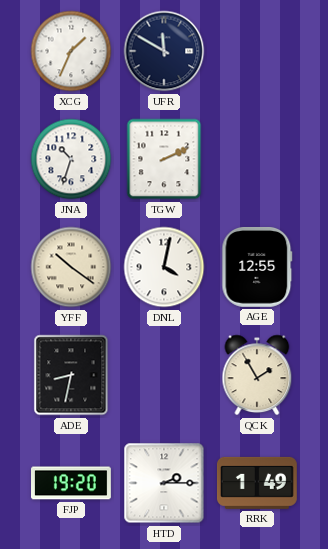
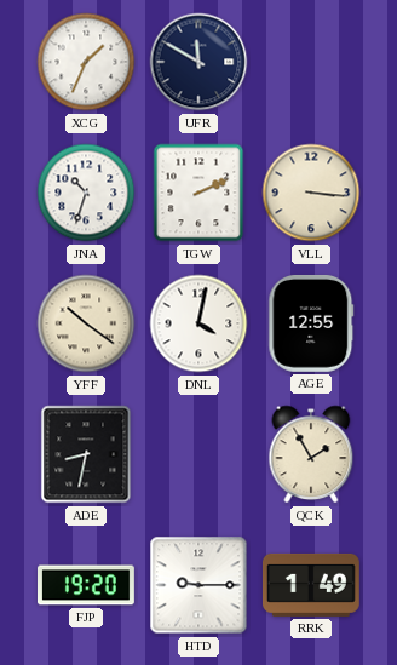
VLL: none -> 3:16 (311, 193)
HTD: 2:15 -> 9:15 (198, 585)
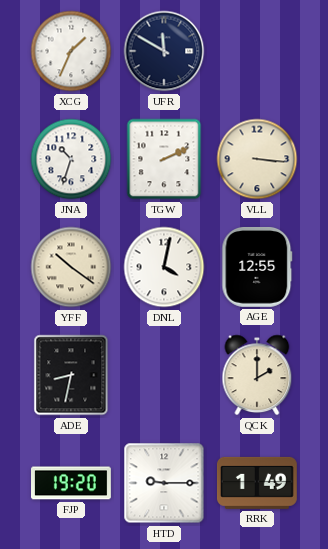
QCK: 1:55 -> 2:00 (257, 375)
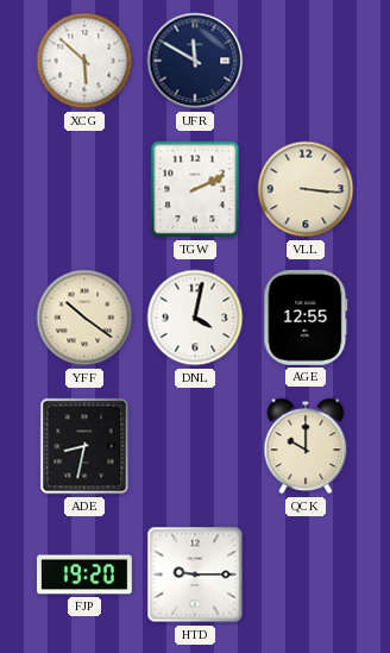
XCG: 1:34 -> 5:52 (84, 61)
JNA: 10:33 -> none (71, 159)
QCK: 2:00 -> 10:00 (306, 446)
RRK: 1:49 -> none (257, 483)
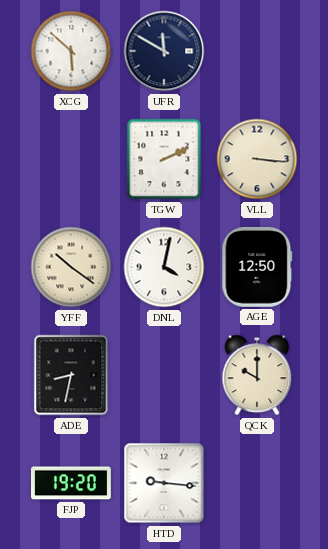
AGE: 12:55 -> 12:50 (257, 267)
HTD: 9:15 -> 9:16 (164, 483)
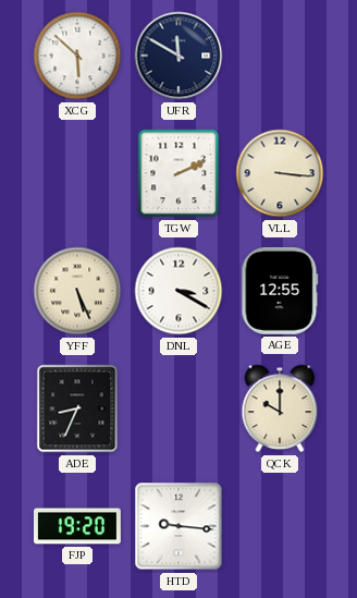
YFF: 10:21 -> 5:26 (77, 291)
DNL: 4:02 -> 3:20 (178, 291)
AGE: 12:50 -> 12:55 (280, 291)
ADE: 8:32 -> 8:34 (77, 408)
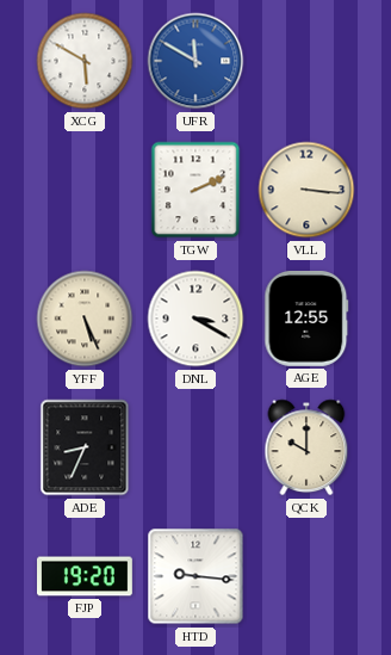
XCG: 5:52 -> 5:50 (85, 61)
UFR dial: navy -> blue (195, 61)
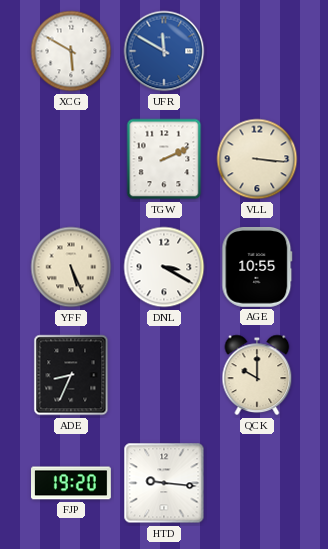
AGE: 12:55 -> 10:55 (257, 267)
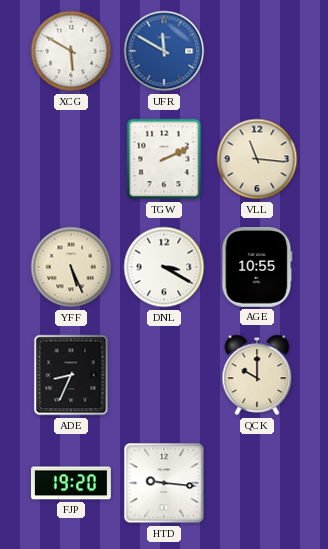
VLL: 3:16 -> 11:16 (257, 159)
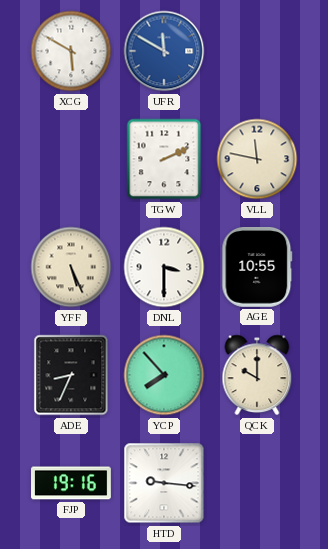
VLL: 11:16 -> 11:47 (257, 159)
DNL: 3:20 -> 3:30 (164, 267)
YCP: none -> 7:53 (164, 375)
FJP: 19:20 -> 19:16 (72, 483)
